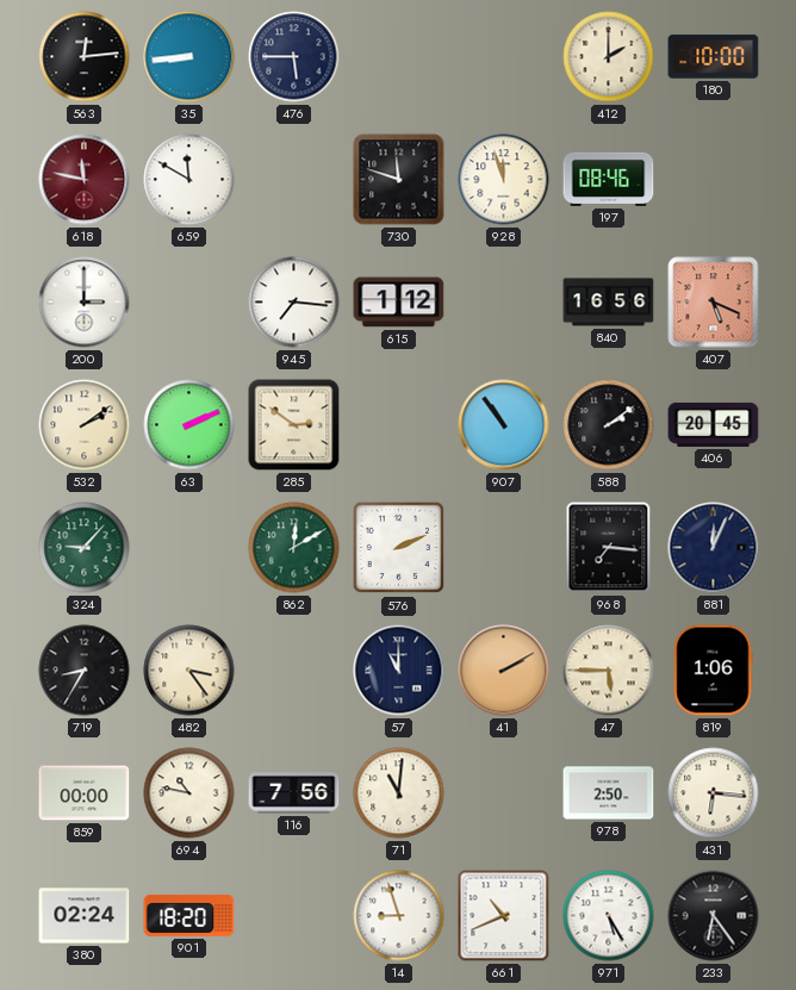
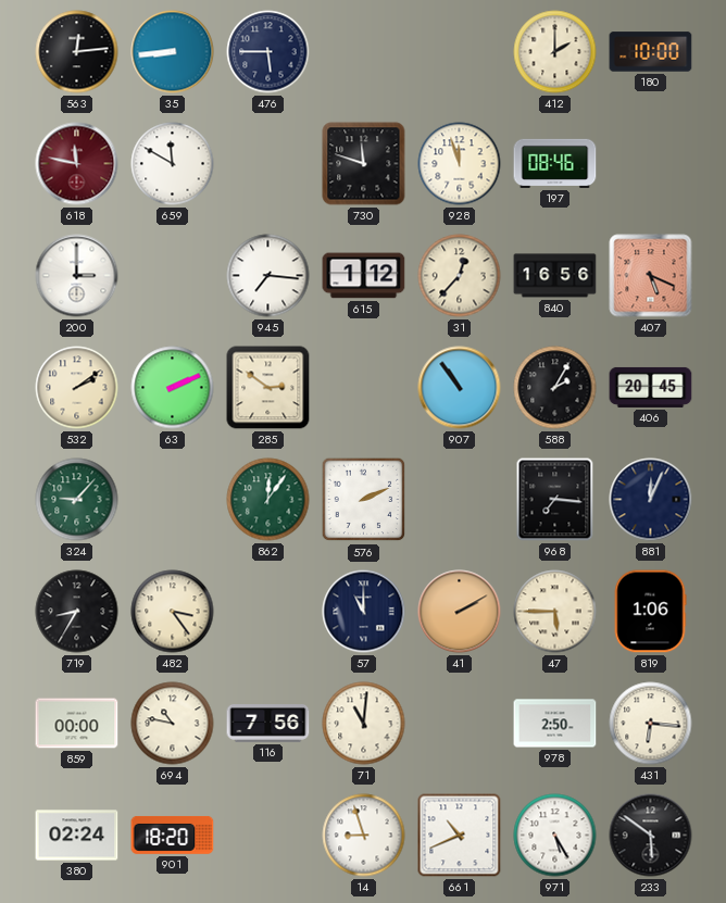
31: none -> 12:37 (460, 276)
588: 2:09 -> 2:05 (555, 388)
862: 12:10 -> 12:06 (268, 500)
233: 6:24 -> 5:51 (651, 836)
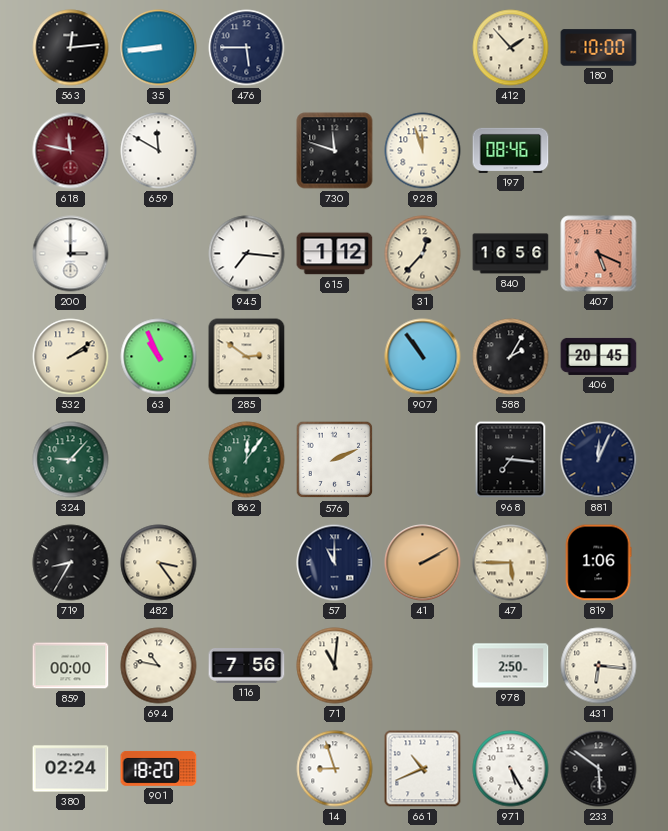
412: 2:00 -> 1:53 (511, 48)
63: 2:11 -> 10:56 (159, 357)
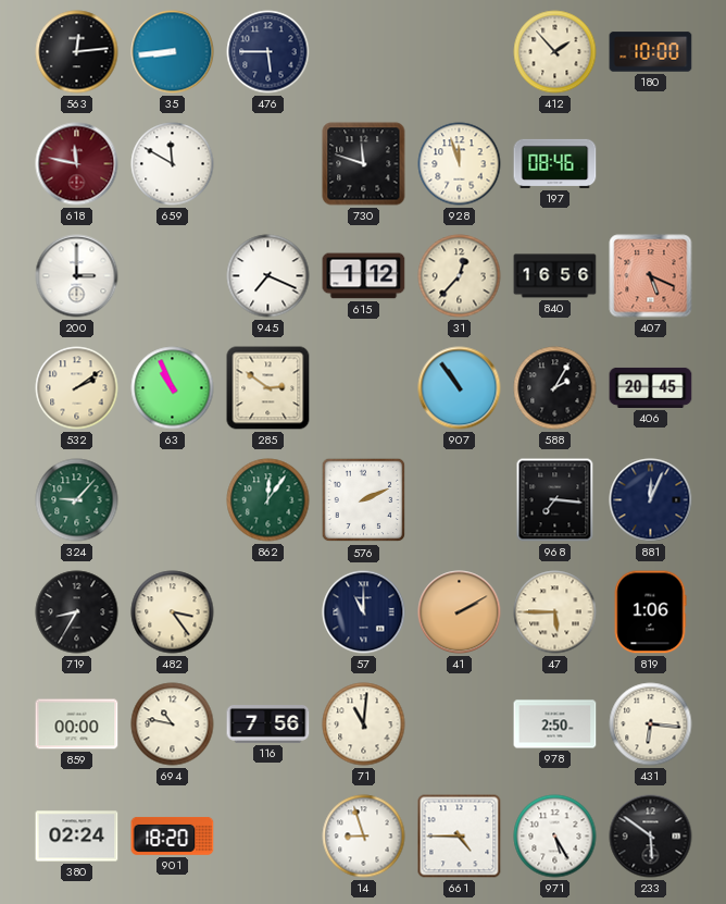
945: 7:16 -> 7:19 (268, 276)
661: 10:41 -> 4:45 (460, 837)
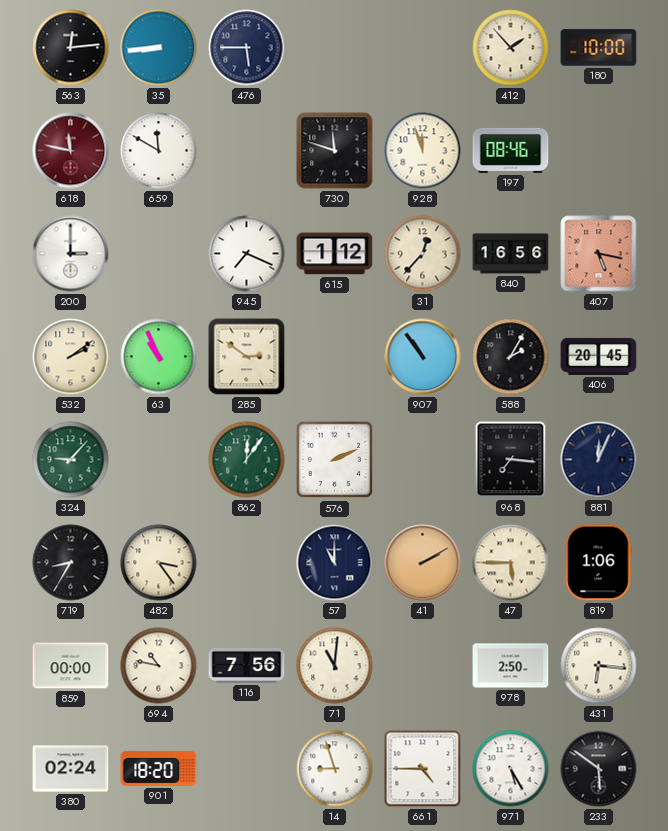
407: 5:19 -> 5:17 (599, 254)
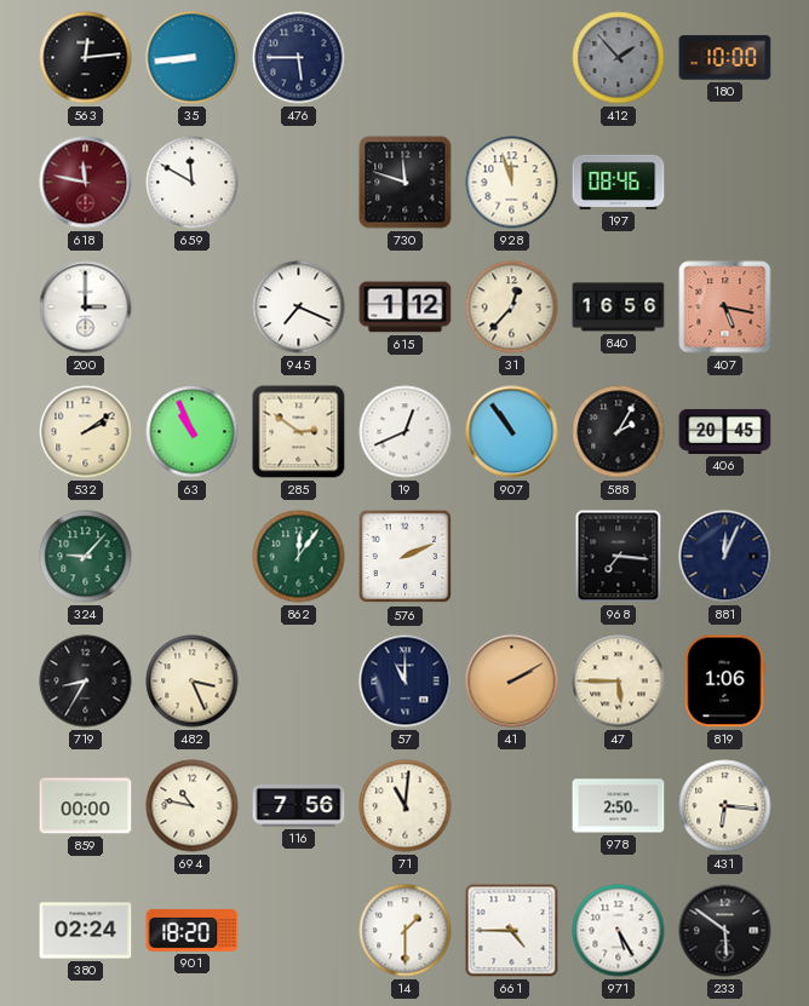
412 dial: cream -> grey (619, 58)
19: none -> 12:41 (406, 432)
482: 3:24 -> 3:26 (193, 682)
14: 8:57 -> 1:30 (406, 931)
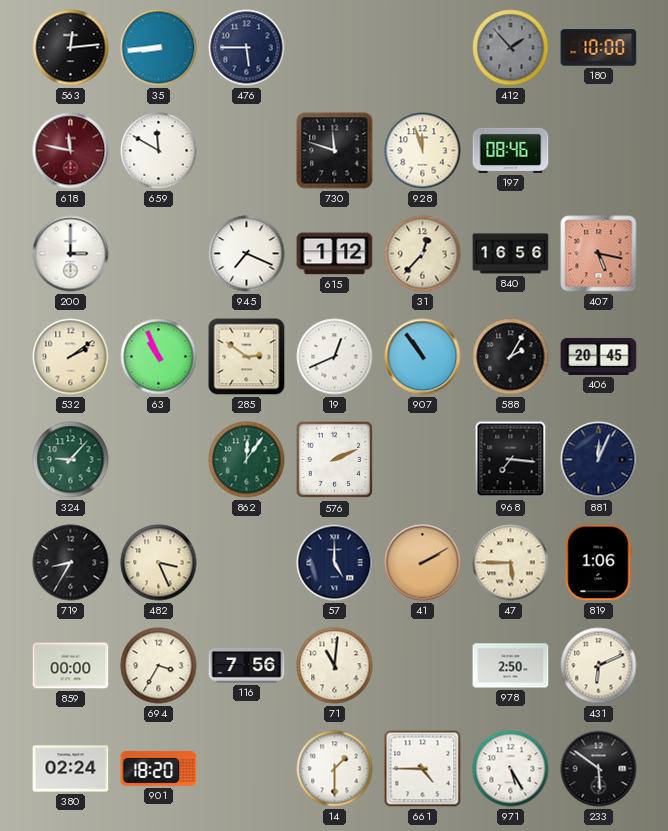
57: 11:00 -> 5:00 (335, 563)
694: 10:47 -> 3:35 (159, 666)
431: 6:16 -> 6:11 (599, 666)
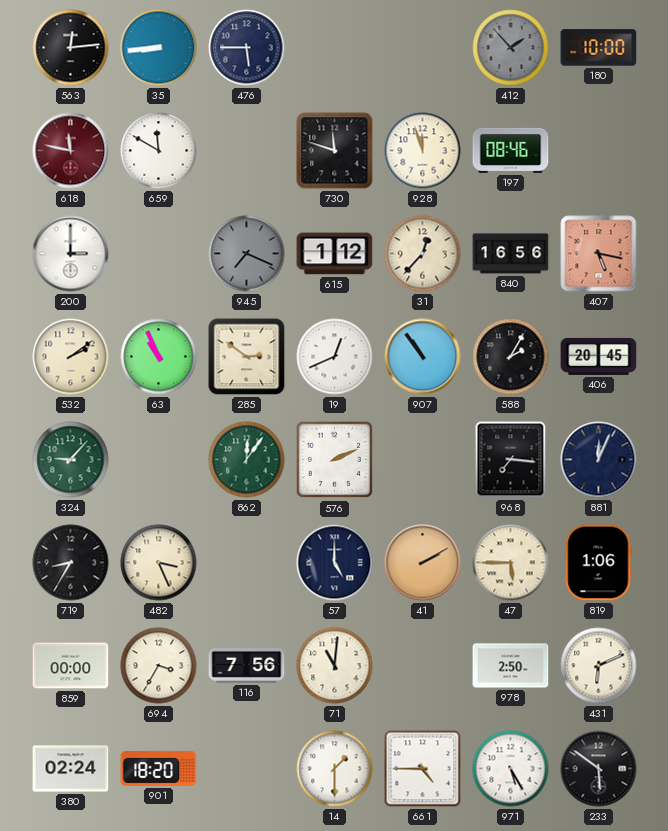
945 dial: white -> grey (247, 254)
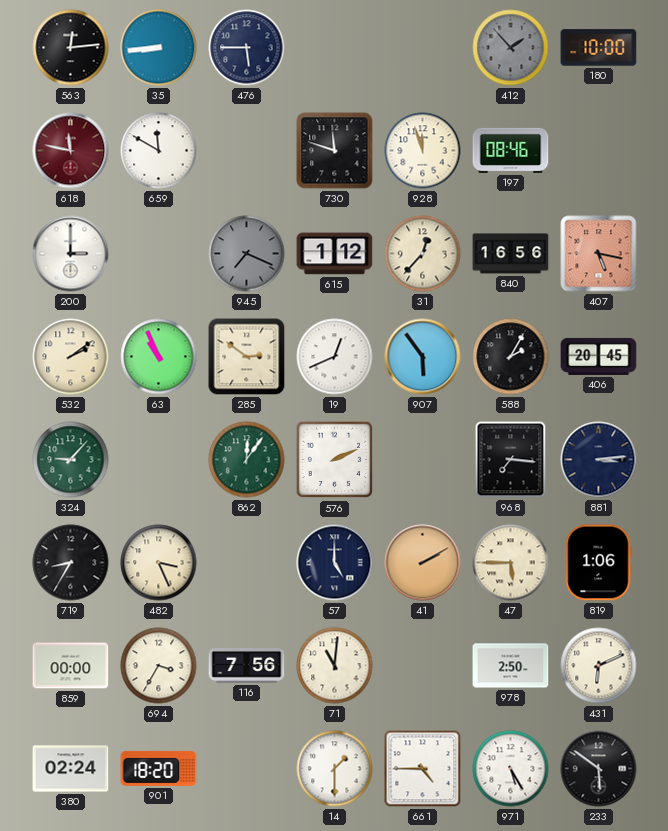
907: 10:54 -> 5:54 (423, 357)
881: 12:04 -> 3:14 (599, 460)
